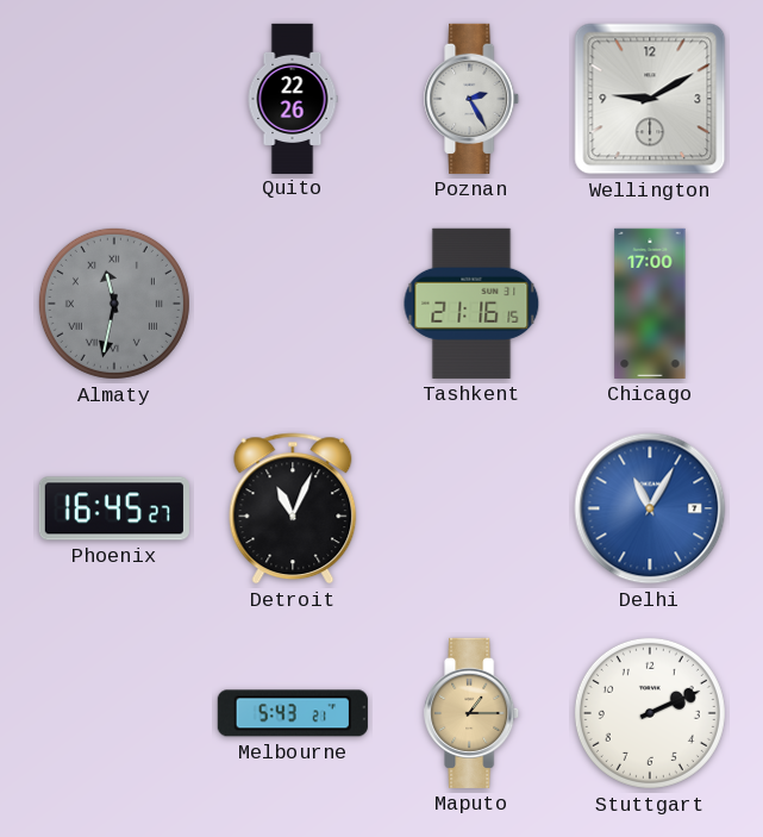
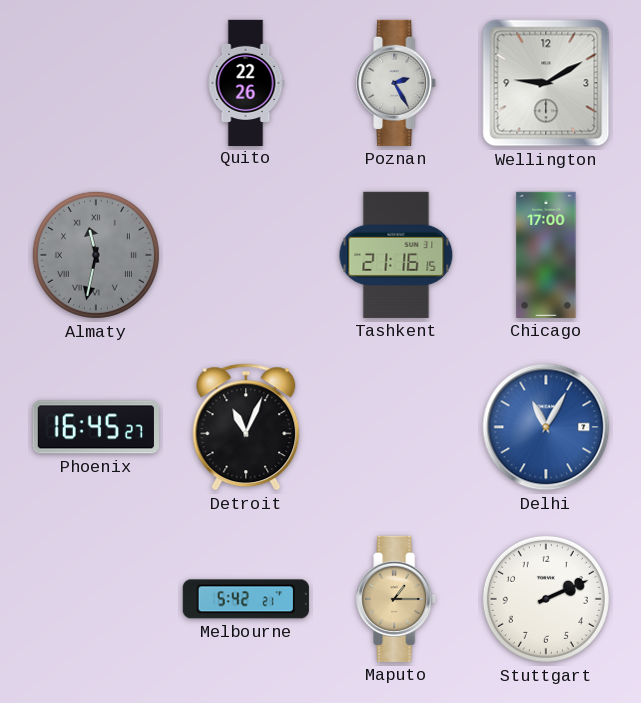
Melbourne: 5:43 -> 5:42 (246, 599)
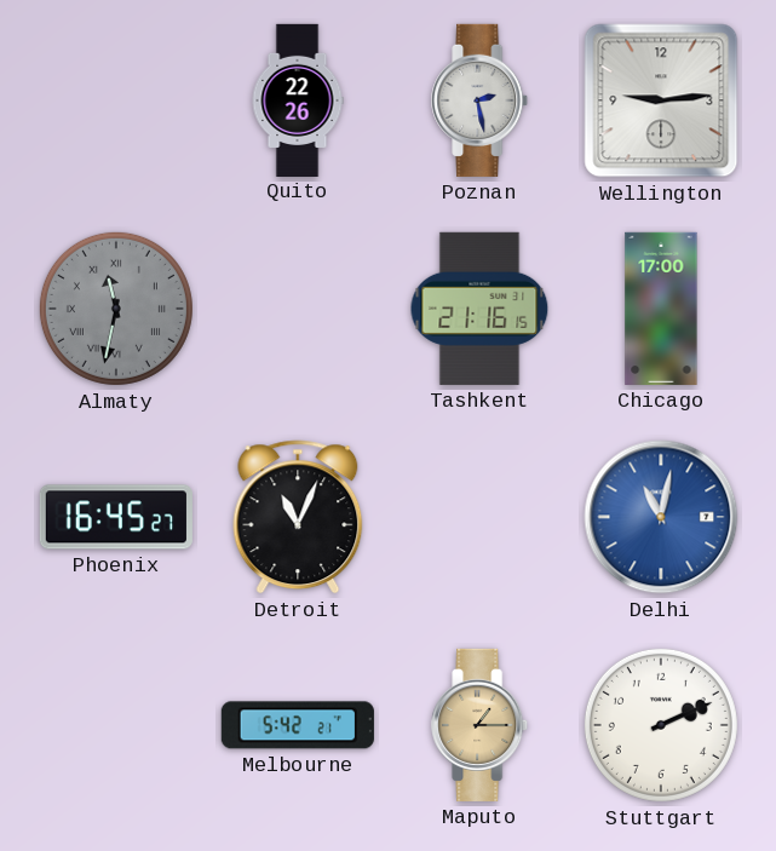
Poznan: 2:25 -> 2:28 (481, 100)
Wellington: 9:10 -> 9:14 (661, 100)
Delhi: 11:05 -> 11:02 (661, 517)
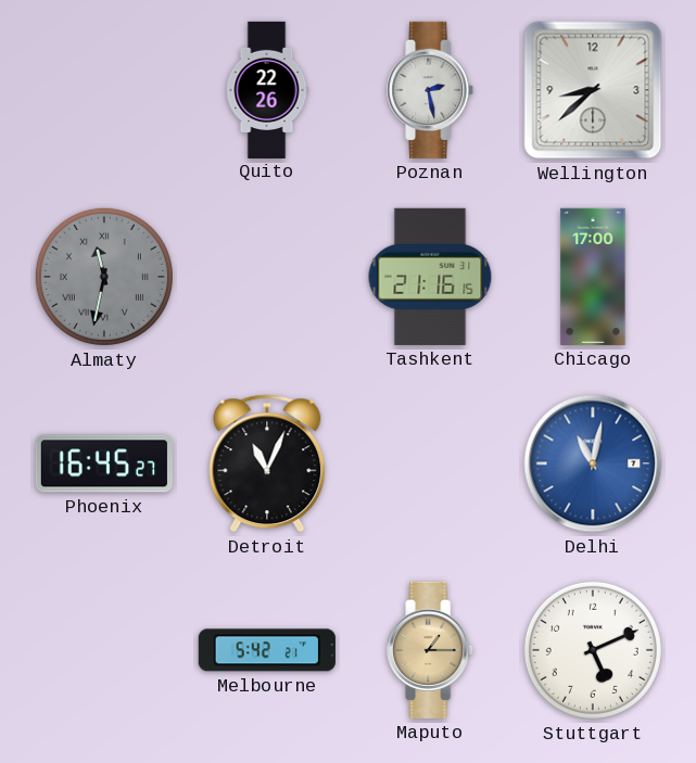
Wellington: 9:14 -> 8:38 (593, 90)
Stuttgart: 2:11 -> 5:11 (593, 650)
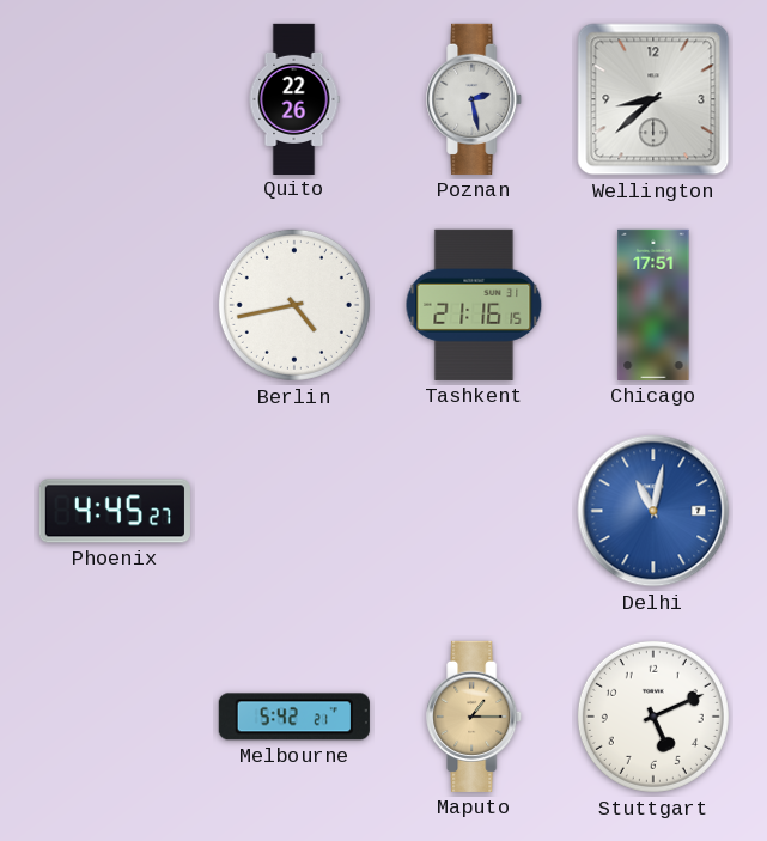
Almaty: 11:32 -> none (104, 277)
Berlin: none -> 4:43 (294, 305)
Chicago: 17:00 -> 17:51 (653, 305)
Phoenix: 16:45 -> 4:45 (115, 511)
Detroit: 11:04 -> none (267, 463)
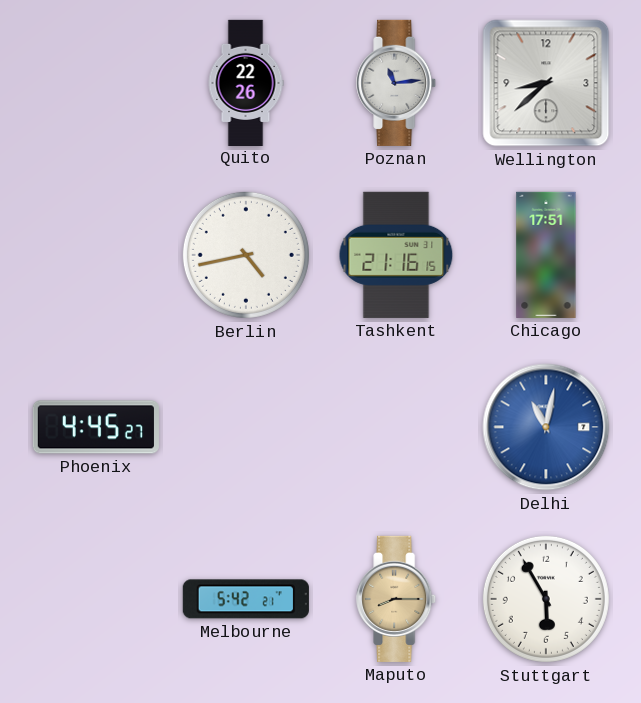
Poznan: 2:28 -> 11:14 (397, 83)
Maputo: 1:15 -> 8:15 (397, 599)
Stuttgart: 5:11 -> 5:55 (546, 599)
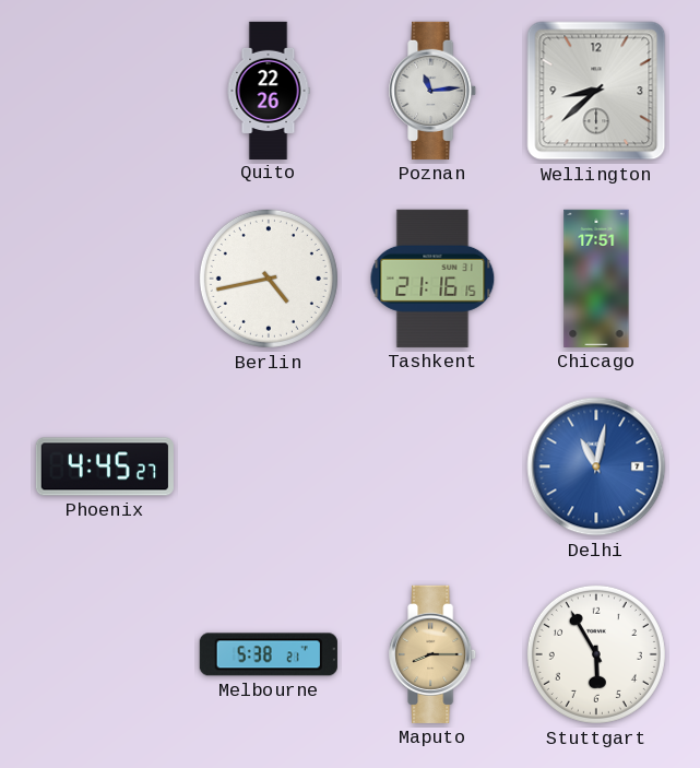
Melbourne: 5:42 -> 5:38 (269, 654)
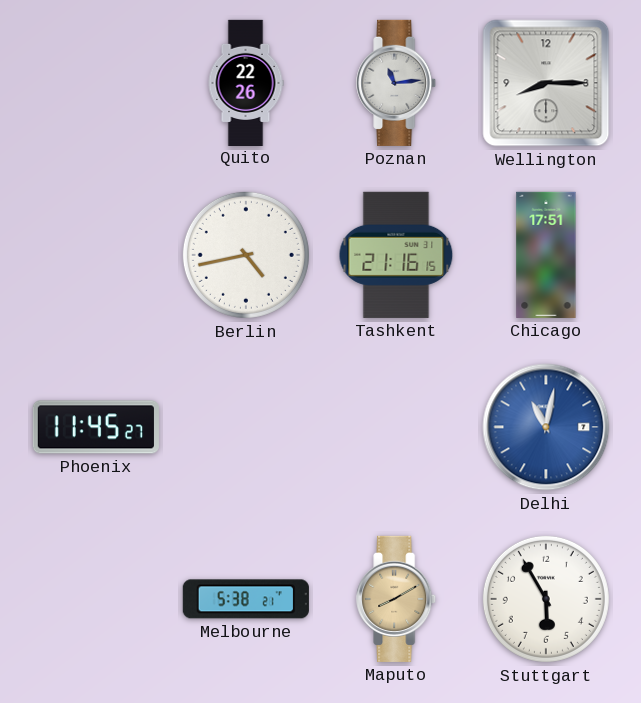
Wellington: 8:38 -> 8:15 (546, 83)
Phoenix: 4:45 -> 11:45 (96, 427)
Maputo: 8:15 -> 8:10 (397, 599)
